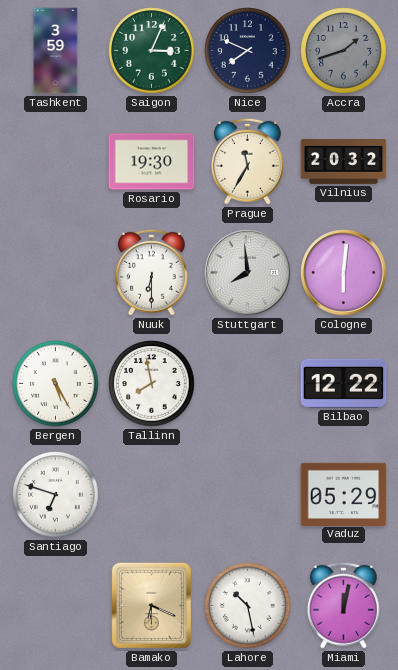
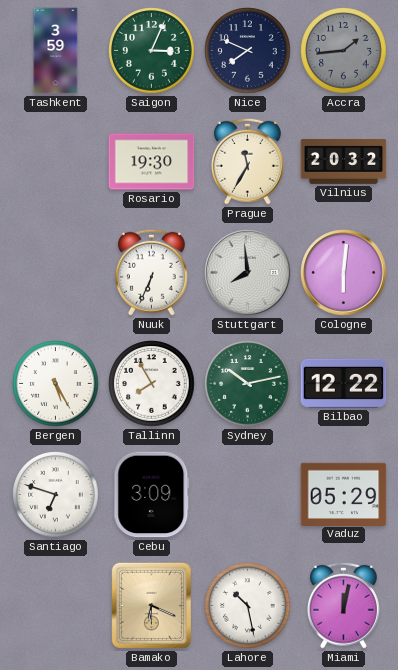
Accra: 1:42 -> 1:44 (344, 51)
Nuuk: 6:30 -> 6:34 (151, 272)
Tallinn: 7:58 -> 7:55 (152, 384)
Sydney: none -> 10:13 (248, 384)
Cebu: none -> 3:09 (152, 495)
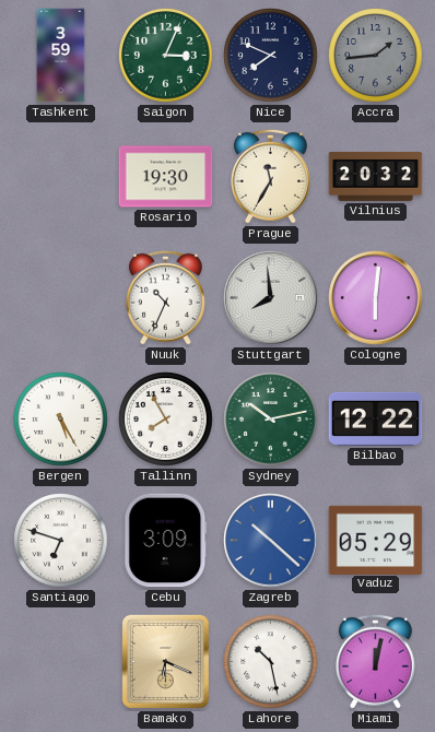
Nuuk: 6:34 -> 10:34 (165, 297)
Zagreb: none -> 10:22 (271, 541)
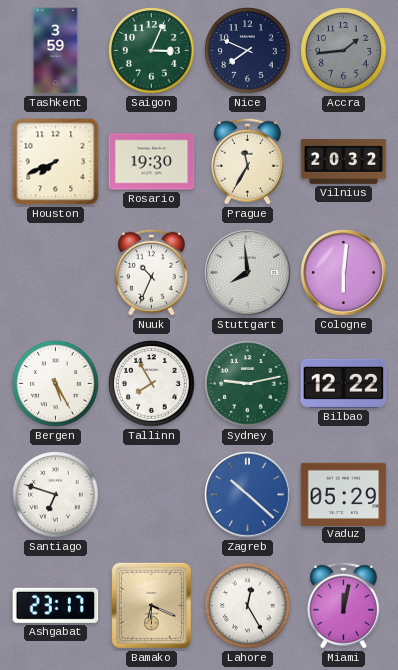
Houston: none -> 7:41 (56, 162)
Sydney: 10:13 -> 9:13 (248, 384)
Cebu: 3:09 -> none (166, 541)
Ashgabat: none -> 23:17 (56, 605)
Lahore: 10:28 -> 12:25 (248, 606)
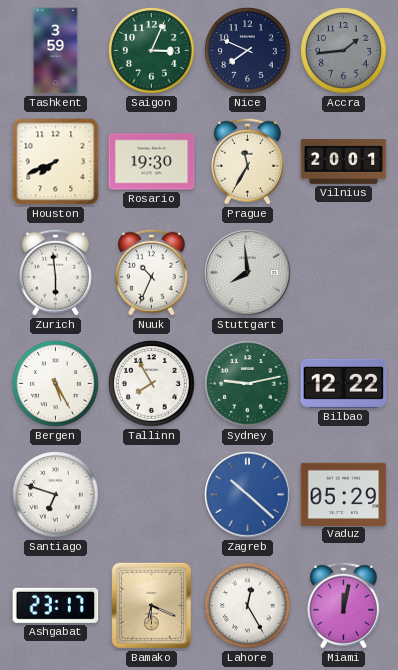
Vilnius: 20:32 -> 20:01 (344, 161)
Zurich: none -> 5:59 (55, 272)
Cologne: 6:01 -> none (344, 273)
